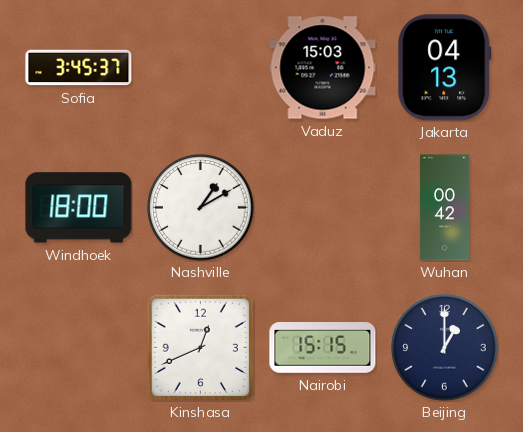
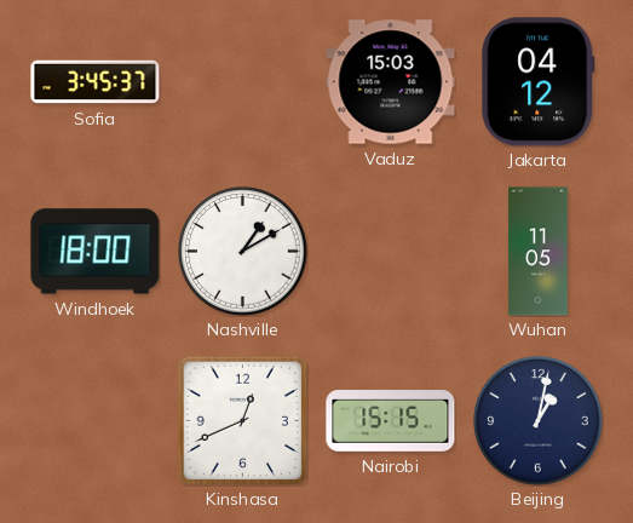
Jakarta: 04:13 -> 04:12 (539, 82)
Wuhan: 00:42 -> 11:05 (537, 252)
Beijing: 1:00 -> 1:02 (539, 421)
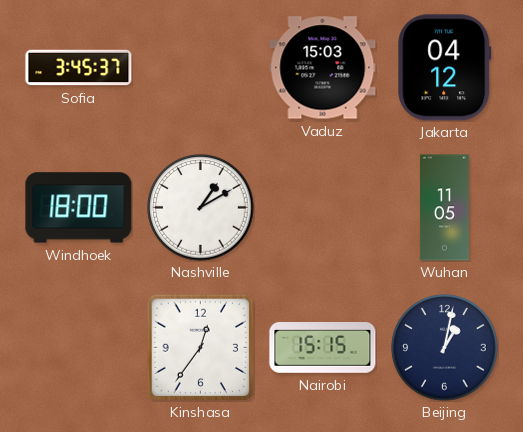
Kinshasa: 12:41 -> 12:36 (200, 347)
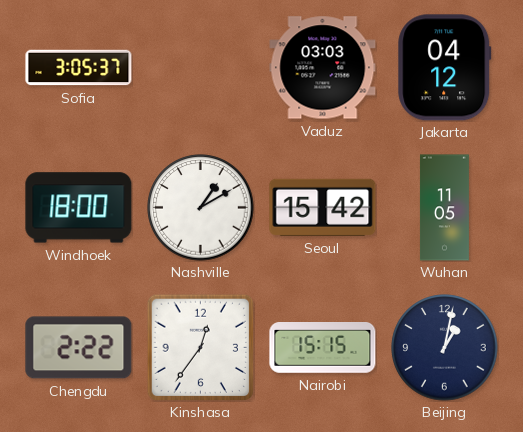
Sofia: 3:45 -> 3:05 (79, 68)
Vaduz: 15:03 -> 03:03 (323, 68)
Seoul: none -> 15:42 (323, 207)
Chengdu: none -> 2:22 (79, 348)
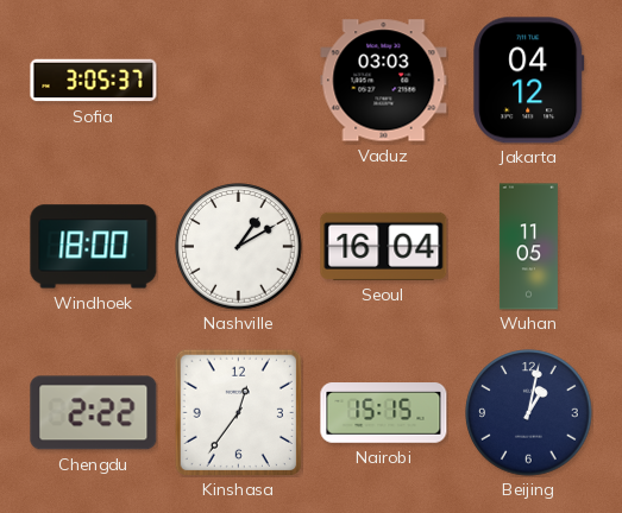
Seoul: 15:42 -> 16:04 (384, 246)
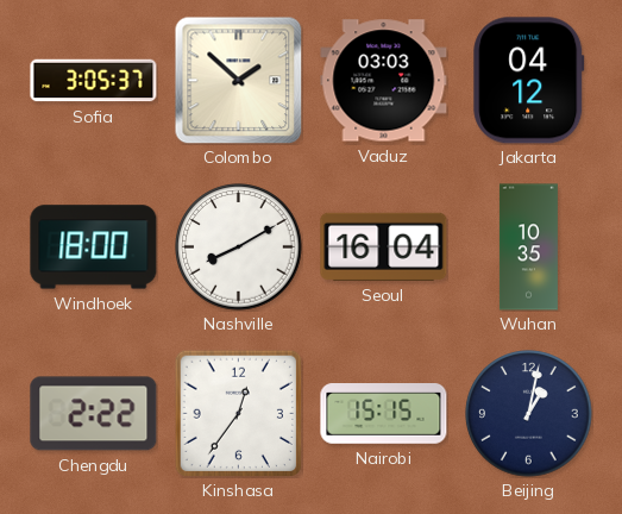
Colombo: none -> 1:52 (238, 80)
Nashville: 1:10 -> 8:10 (239, 247)
Wuhan: 11:05 -> 10:35 (528, 247)
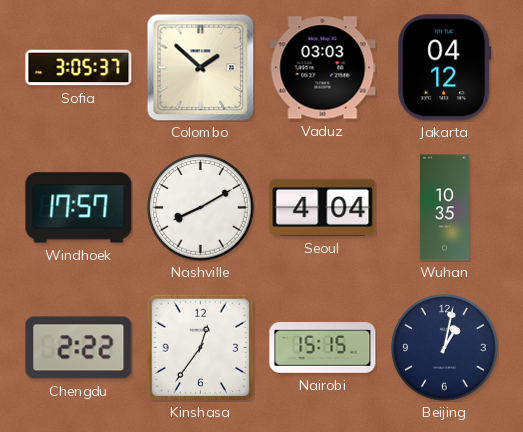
Windhoek: 18:00 -> 17:57 (79, 208)
Seoul: 16:04 -> 4:04 (323, 207)
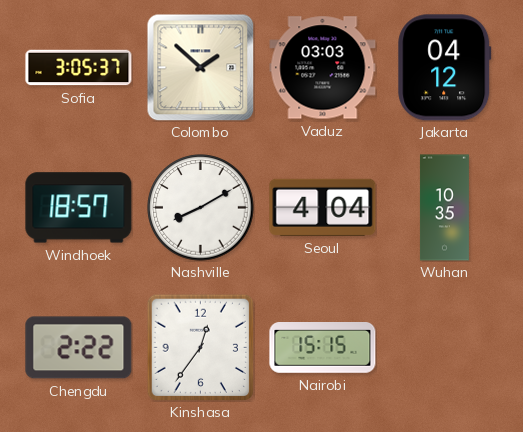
Windhoek: 17:57 -> 18:57 (79, 208)
Beijing: 1:02 -> none (445, 348)
